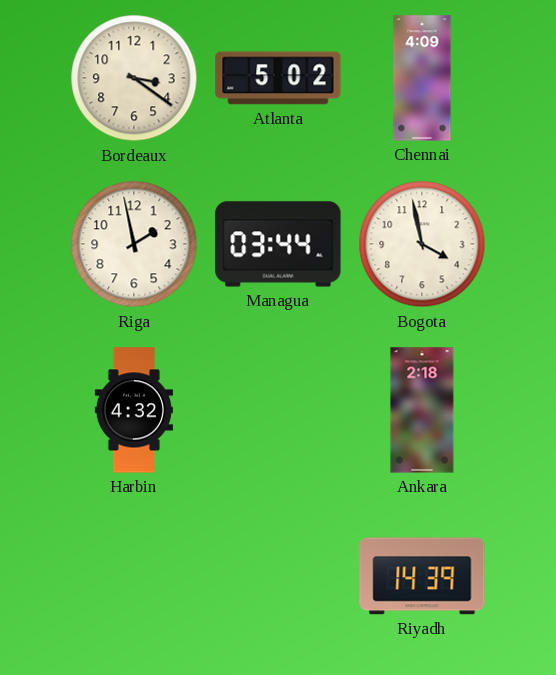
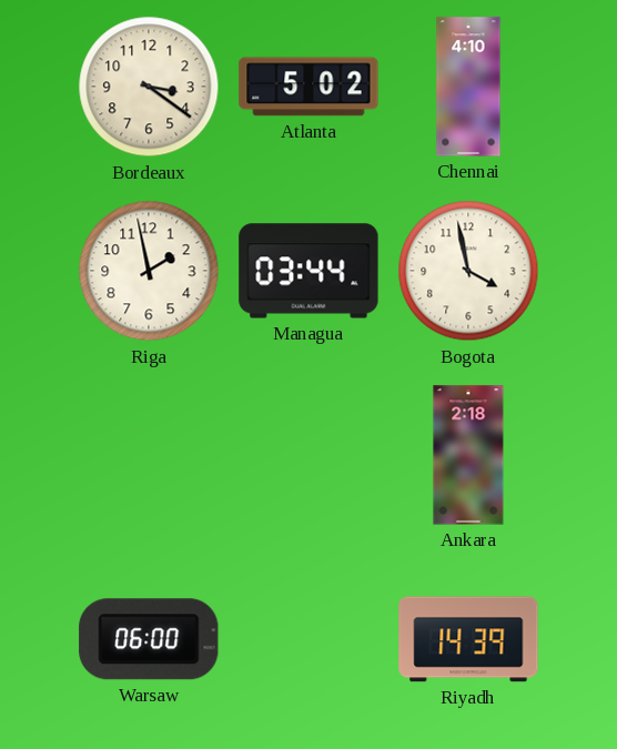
Chennai: 4:09 -> 4:10 (468, 87)
Harbin: 4:32 -> none (133, 410)
Warsaw: none -> 06:00 (149, 639)
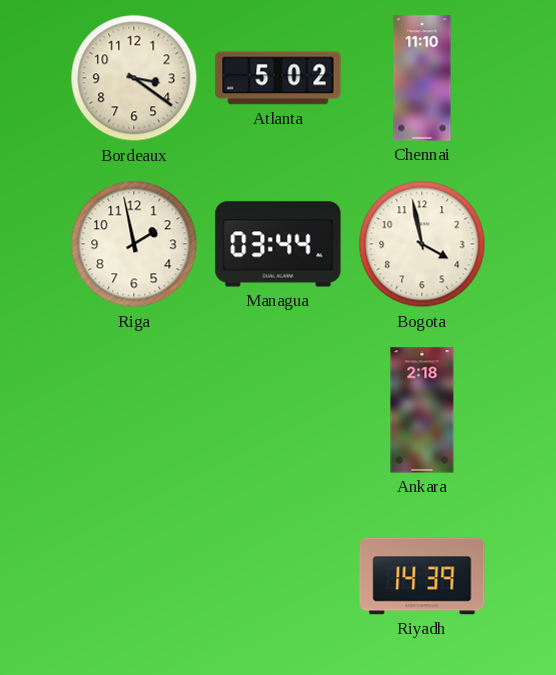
Chennai: 4:10 -> 11:10 (422, 78)
Warsaw: 06:00 -> none (149, 639)
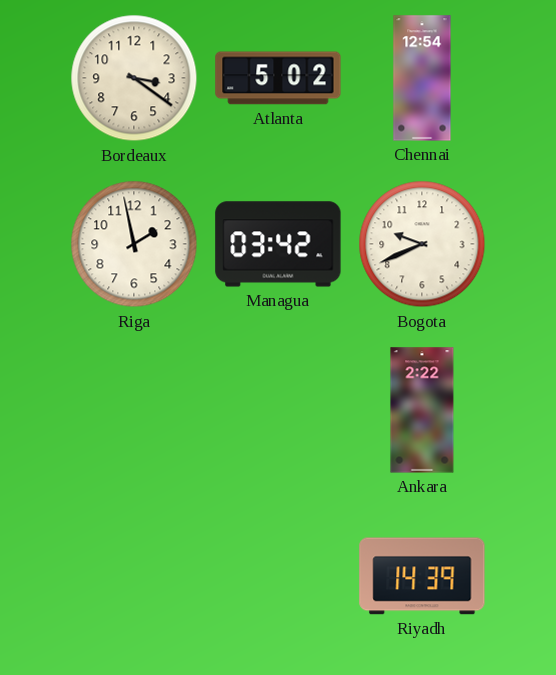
Chennai: 11:10 -> 12:54 (422, 78)
Managua: 03:44 -> 03:42 (278, 244)
Bogota: 3:58 -> 9:41 (422, 244)
Ankara: 2:18 -> 2:22 (422, 410)
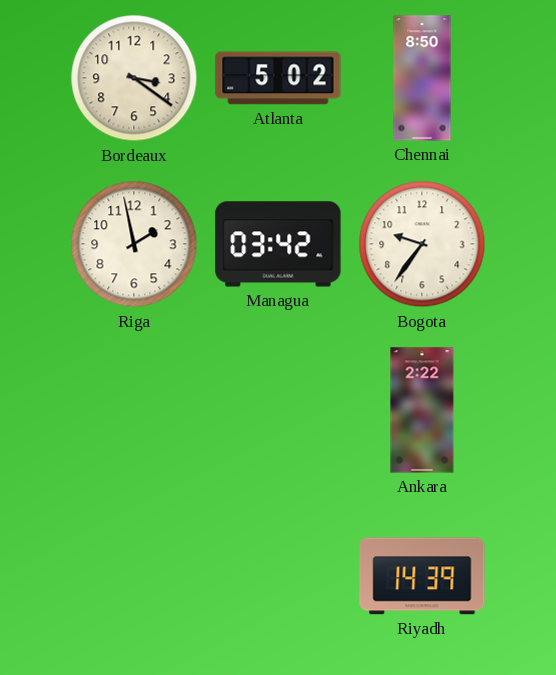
Chennai: 12:54 -> 8:50 (422, 78)
Bogota: 9:41 -> 9:36 (422, 244)
